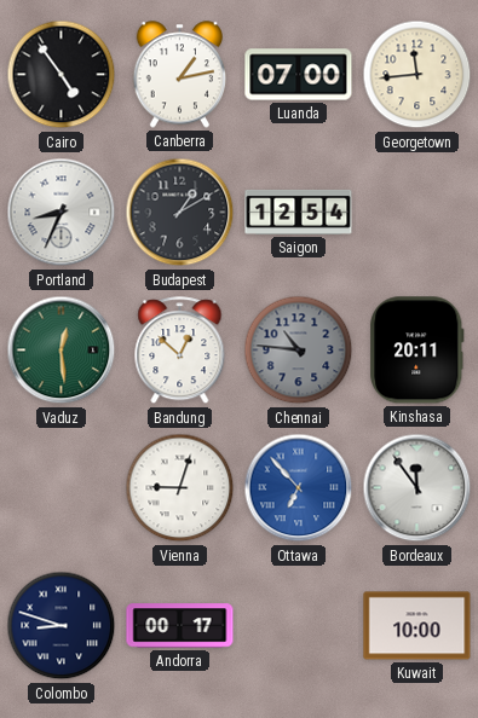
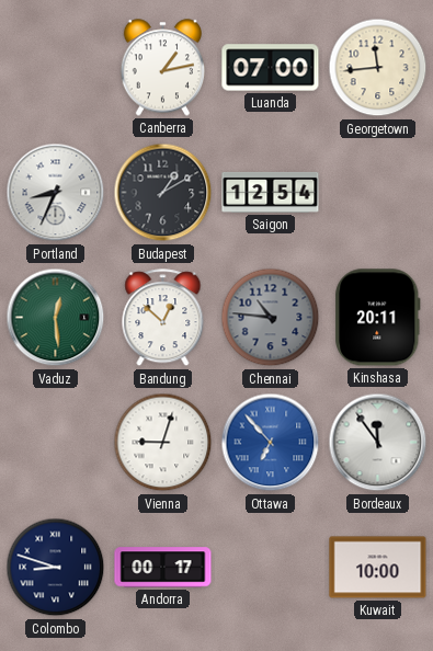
Cairo: 4:54 -> none (62, 75)
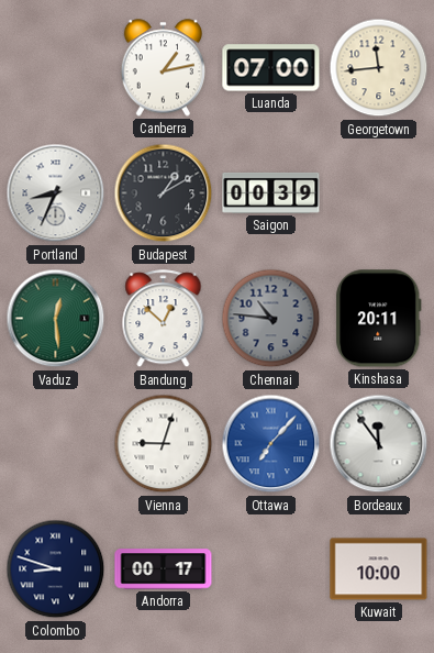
Saigon: 12:54 -> 00:39 (271, 192)
Ottawa: 6:53 -> 7:07 (271, 444)
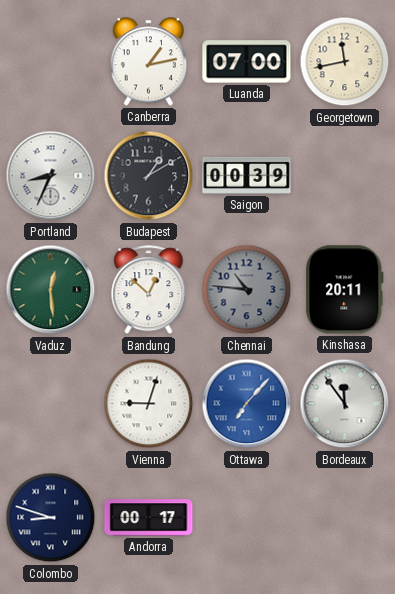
Georgetown: 11:44 -> 11:43 (345, 62)
Kuwait: 10:00 -> none (379, 569)
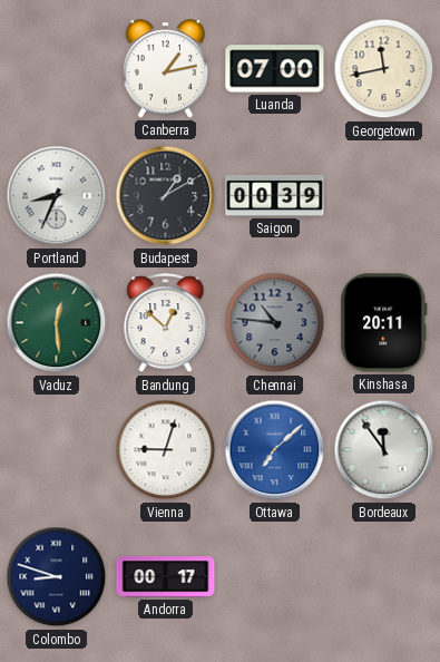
Ottawa: 7:07 -> 7:08 (275, 450)
